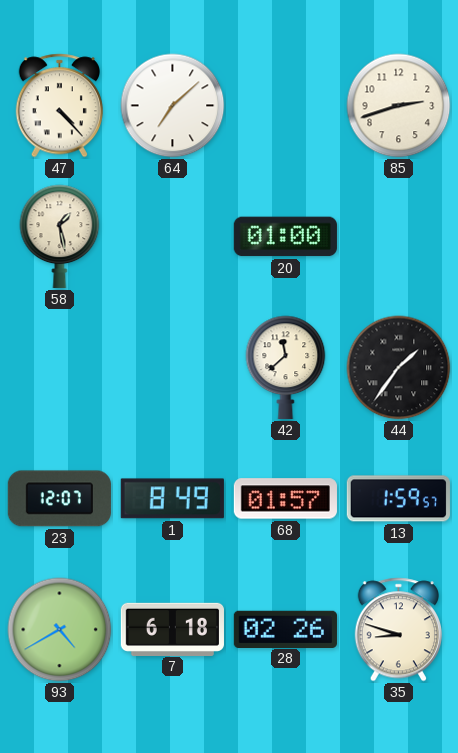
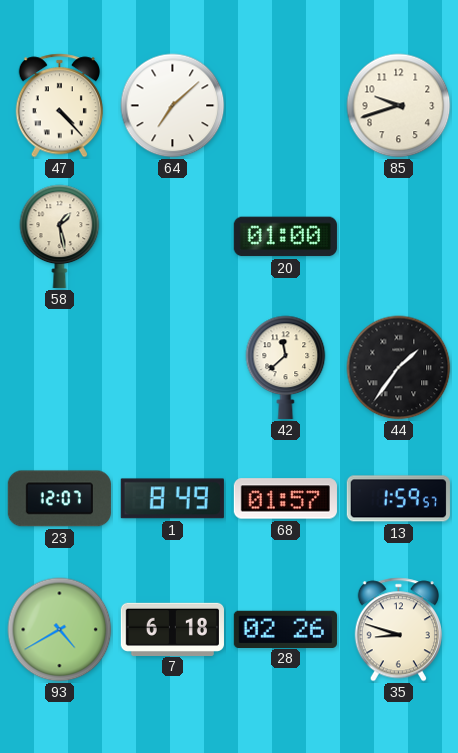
85: 2:42 -> 9:42 (399, 106)
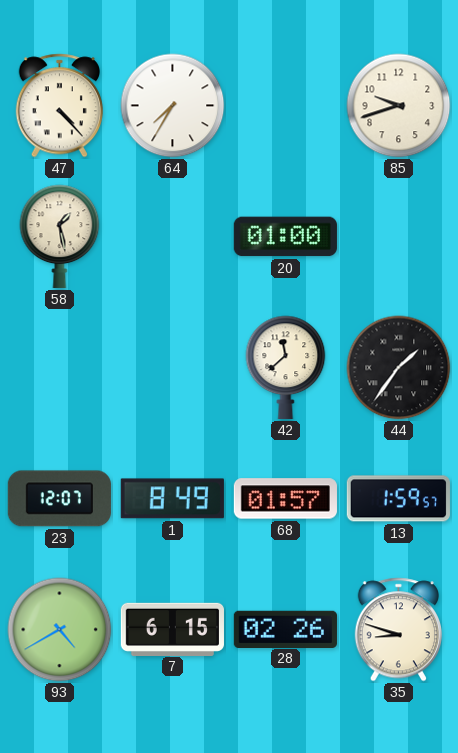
64: 7:08 -> 7:35 (173, 106)
7: 6:18 -> 6:15 (172, 629)
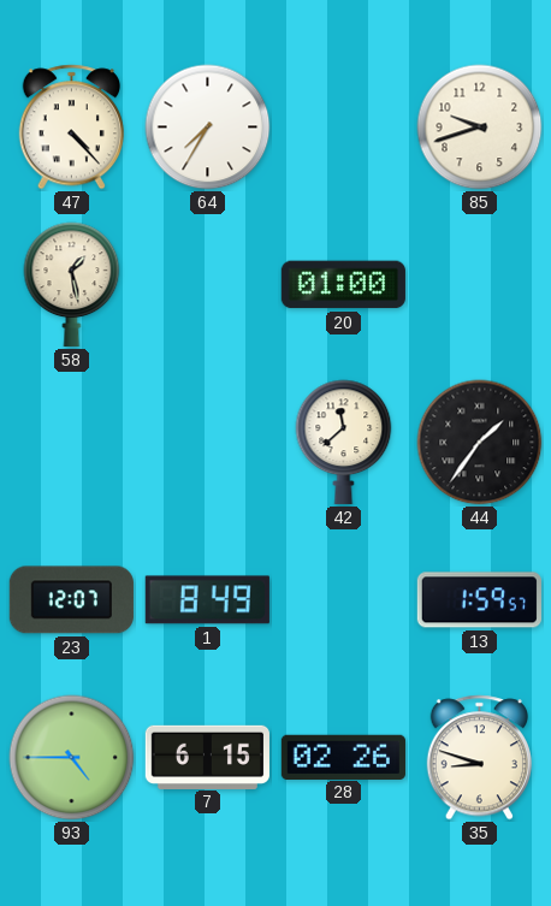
68: 01:57 -> none (285, 499)
93: 4:40 -> 4:45 (72, 758)
